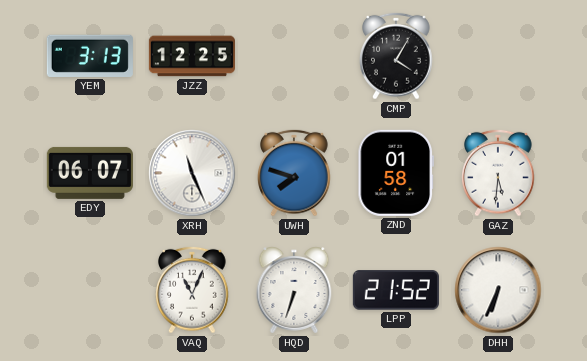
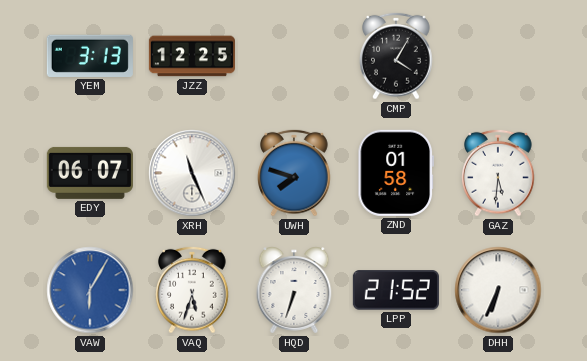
VAW: none -> 6:05 (90, 290)
VAQ: 11:04 -> 5:33 (193, 290)
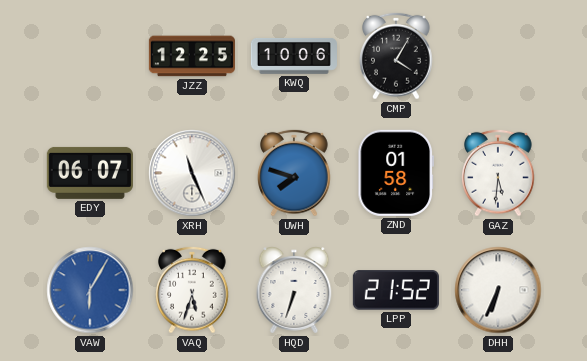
YEM: 3:13 -> none (90, 56)
KWQ: none -> 10:06 (294, 56)
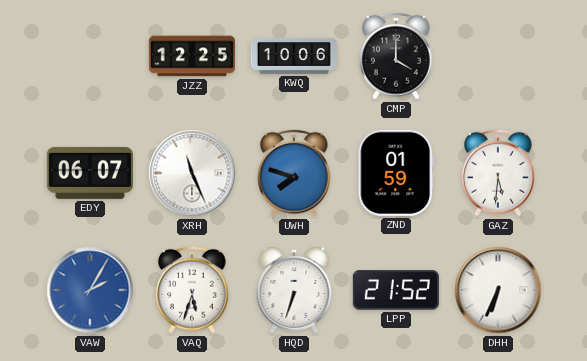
CMP: 4:05 -> 4:00 (397, 56)
ZND: 01:58 -> 01:59 (395, 173)
VAW: 6:05 -> 2:05 (90, 290)
